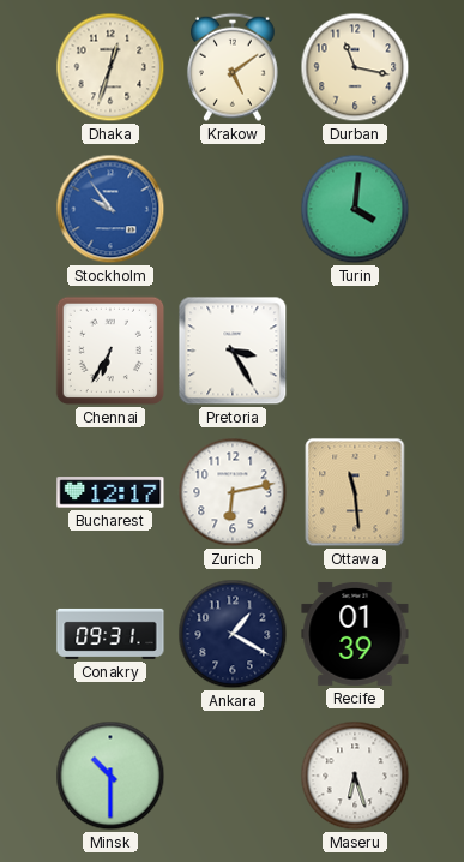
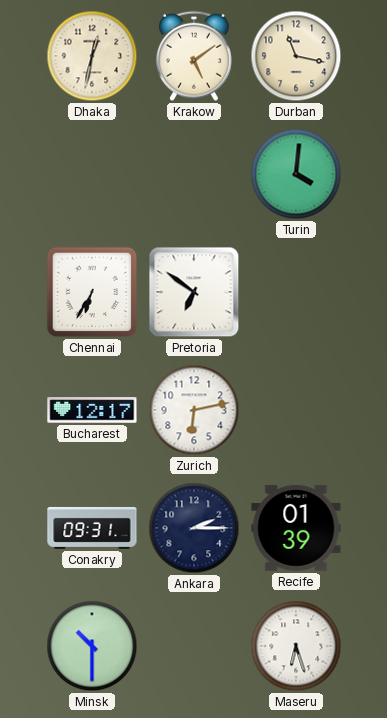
Dhaka: 12:33 -> 12:32 (92, 56)
Stockholm: 9:54 -> none (110, 209)
Pretoria: 3:25 -> 6:51 (194, 292)
Ottawa: 11:29 -> none (355, 492)
Ankara: 1:20 -> 2:15 (194, 528)
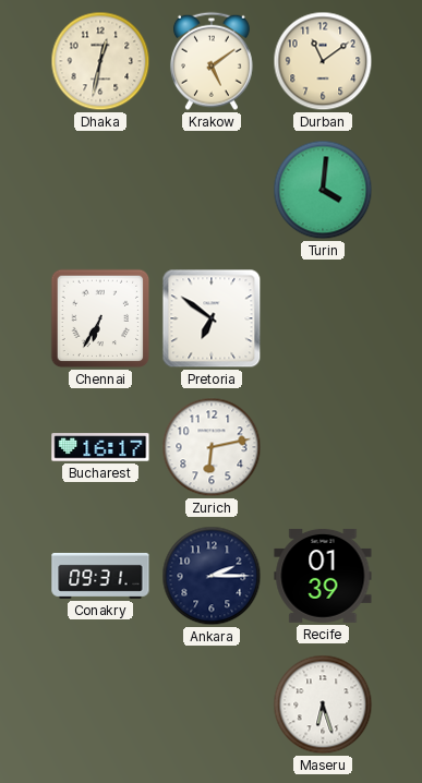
Durban: 11:17 -> 11:09 (323, 61)
Bucharest: 12:17 -> 16:17 (100, 447)
Minsk: 10:30 -> none (92, 646)
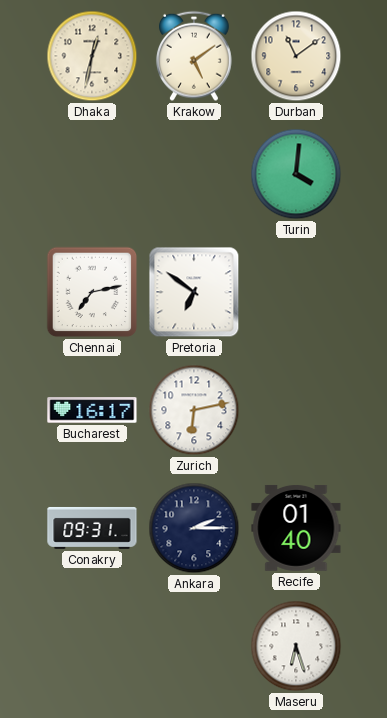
Chennai: 6:35 -> 7:13 (92, 292)
Recife: 01:39 -> 01:40 (296, 528)
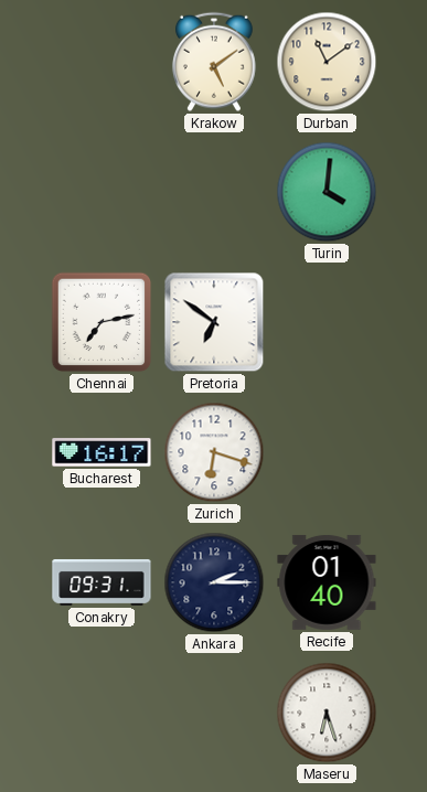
Dhaka: 12:32 -> none (92, 56)
Zurich: 6:13 -> 6:18 (214, 452)
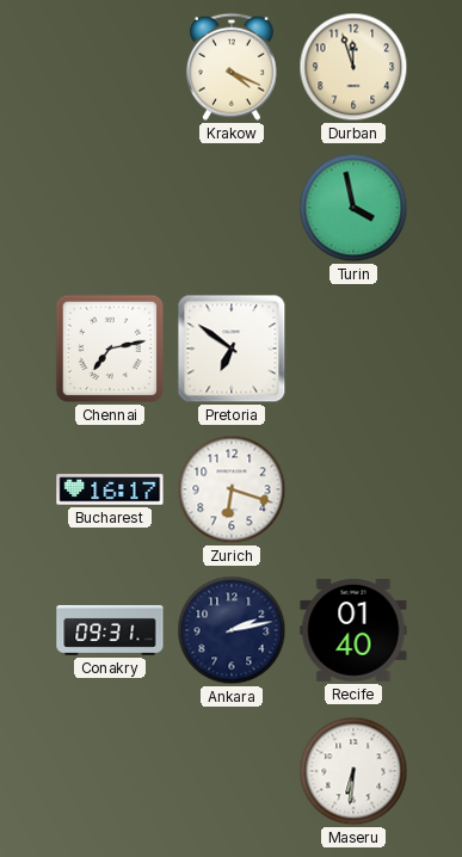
Krakow: 5:09 -> 4:19 (232, 67)
Durban: 11:09 -> 11:57 (353, 67)
Turin: 4:01 -> 3:58 (353, 208)
Ankara: 2:15 -> 2:13 (232, 630)
Maseru: 6:27 -> 6:31 (353, 771)
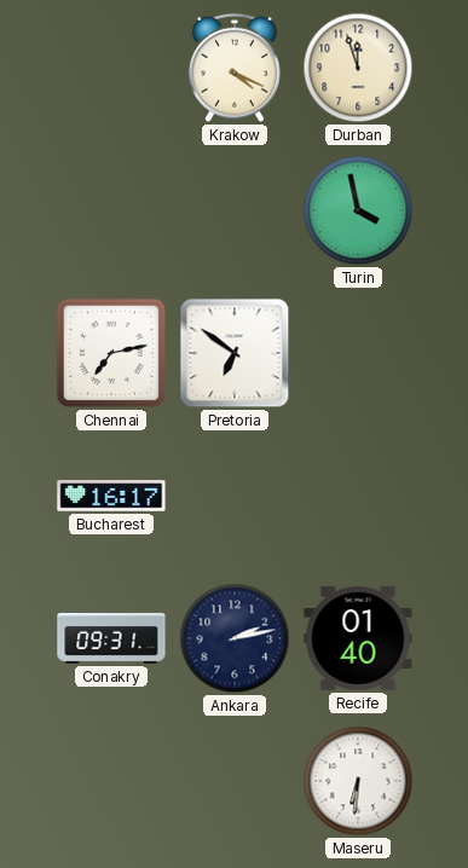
Zurich: 6:18 -> none (232, 489)
